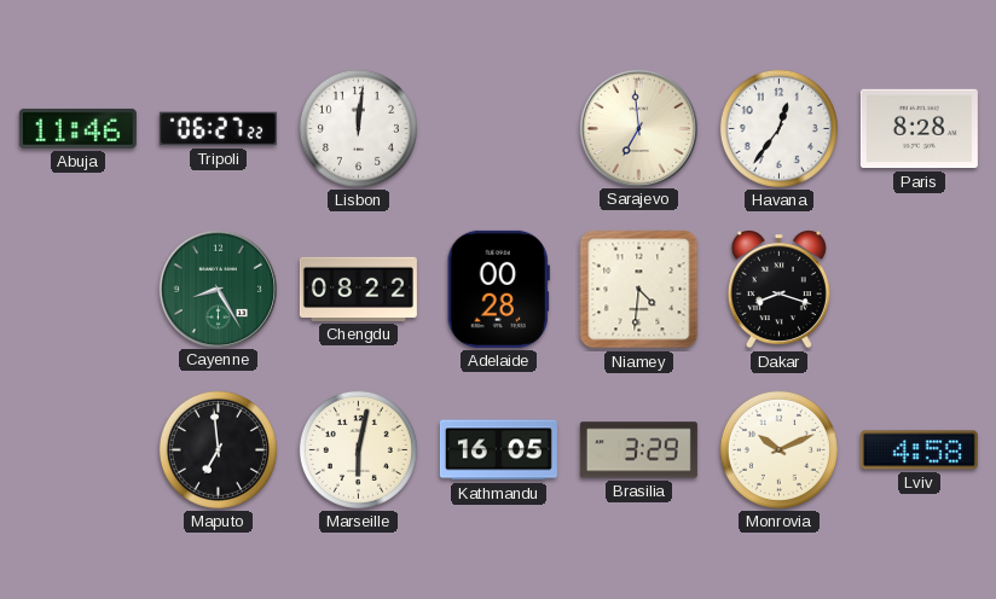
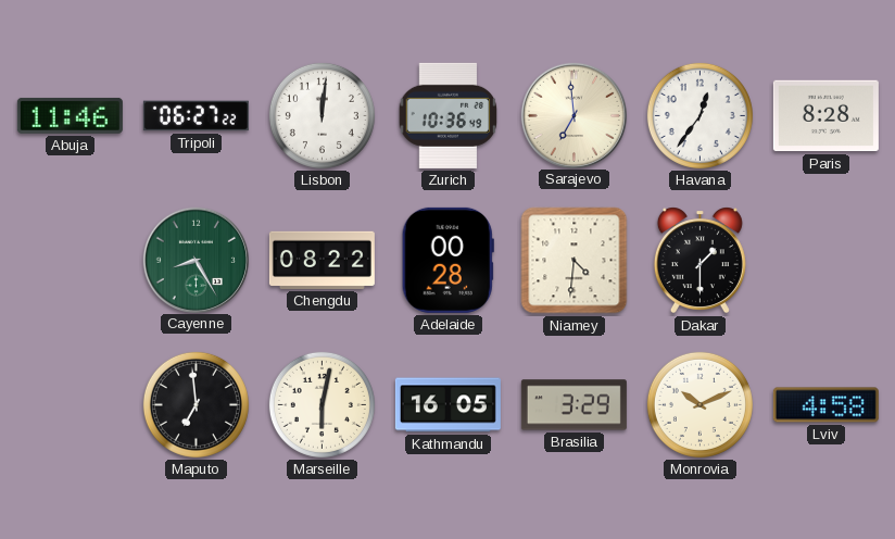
Zurich: none -> 10:36 (449, 115)
Dakar: 8:18 -> 1:30 (699, 261)
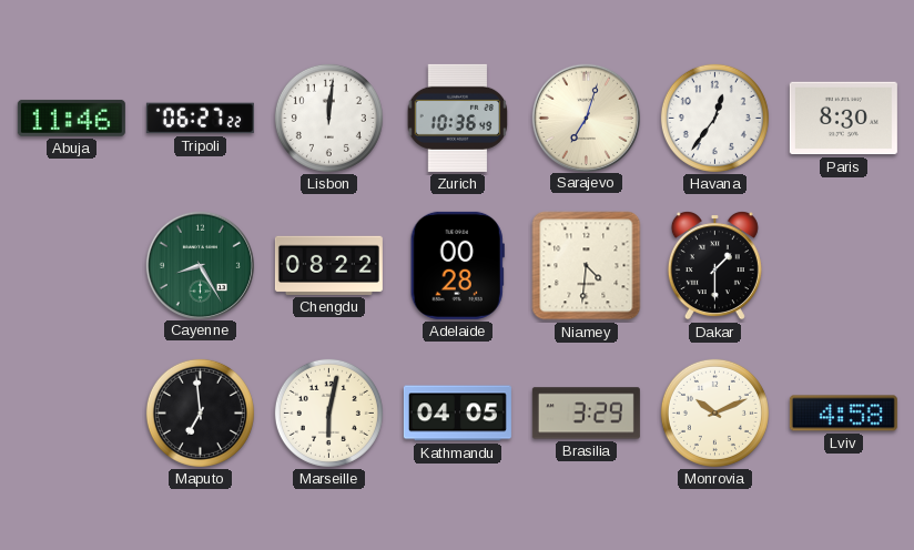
Sarajevo: 6:59 -> 7:03 (586, 118)
Paris: 8:28 -> 8:30 (843, 119)
Kathmandu: 16:05 -> 04:05 (457, 414)
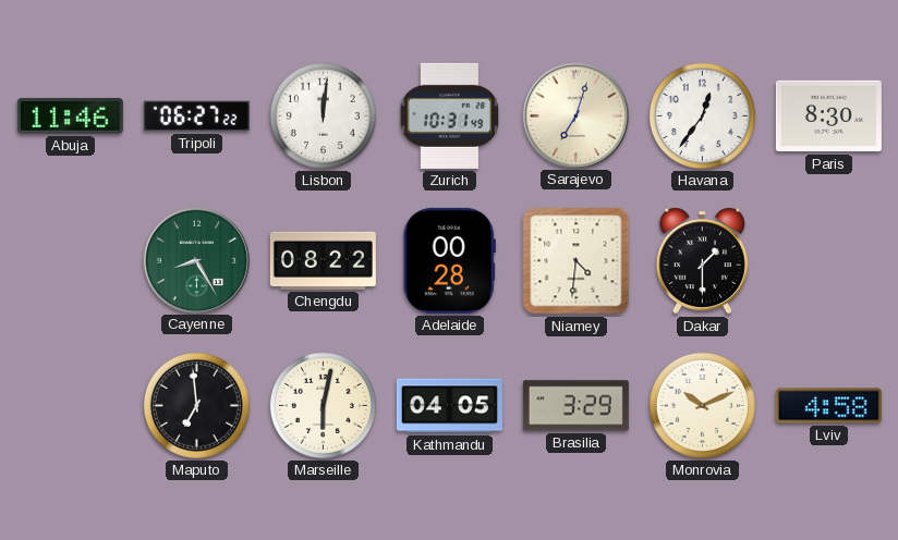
Zurich: 10:36 -> 10:31 (450, 115)
